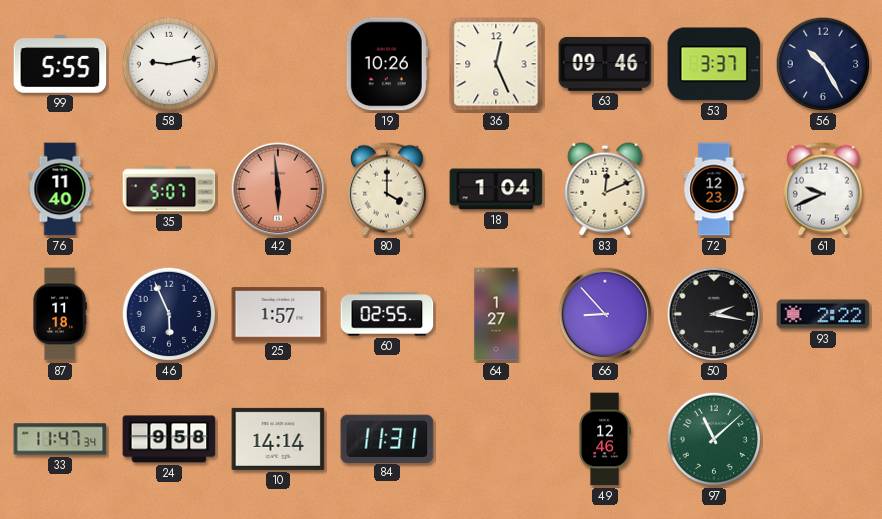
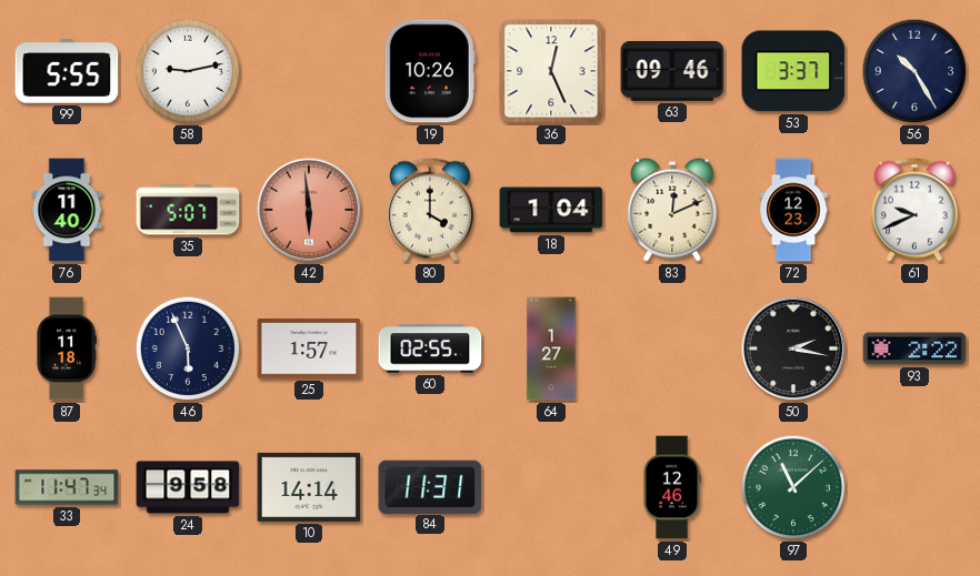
66: 8:53 -> none (605, 314)
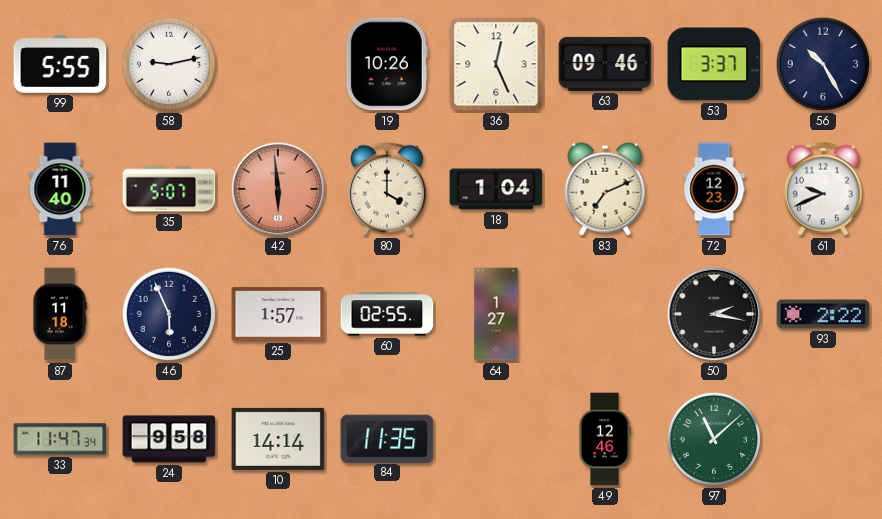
83: 12:11 -> 7:11 (605, 189)
84: 11:31 -> 11:35 (387, 438)
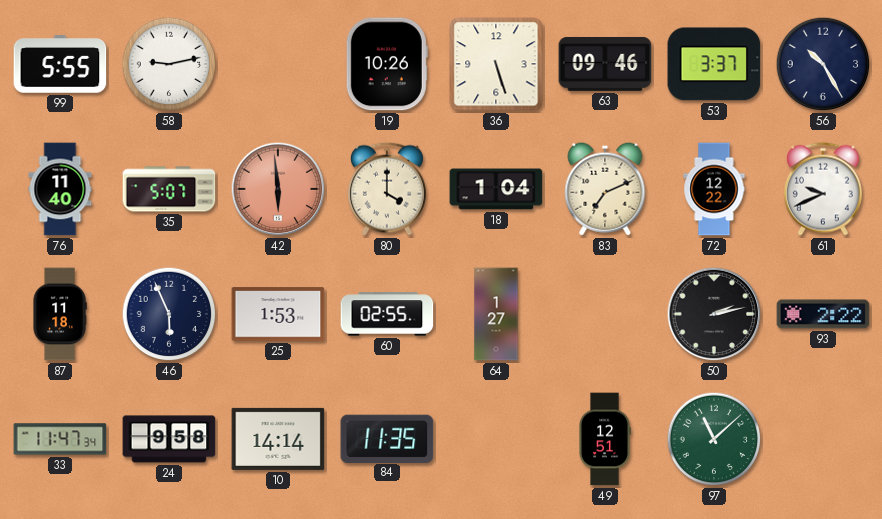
36: 12:26 -> 5:27 (496, 64)
72: 12:23 -> 12:22 (714, 189)
25: 1:57 -> 1:53 (278, 314)
50: 2:17 -> 2:13 (714, 314)
49: 12:46 -> 12:51 (605, 439)
